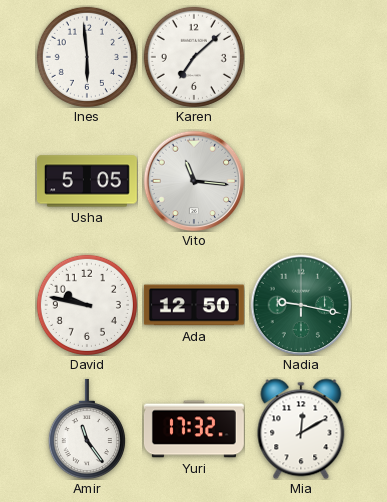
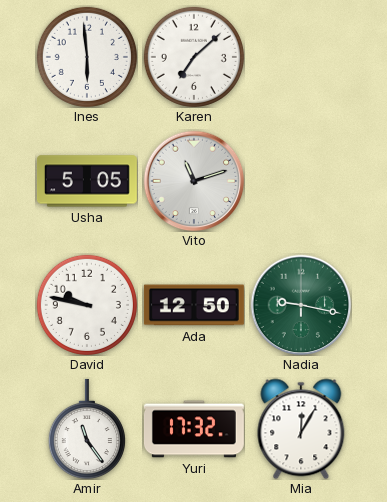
Vito: 11:16 -> 11:12 (194, 181)
Mia: 12:10 -> 12:05 (301, 429)
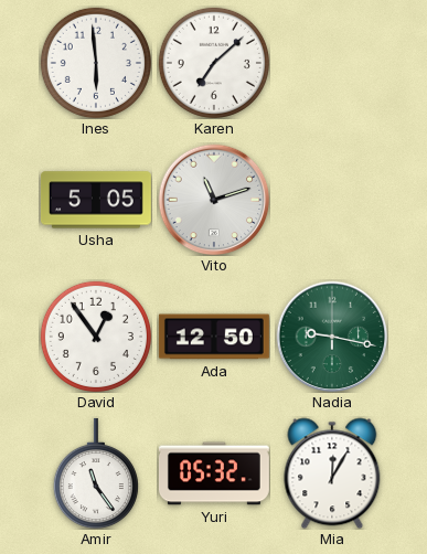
David: 9:47 -> 12:54 (96, 337)
Yuri: 17:32 -> 05:32 (214, 473)
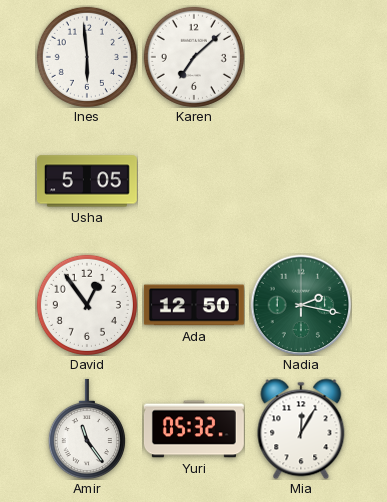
Vito: 11:12 -> none (214, 200)
Nadia: 9:17 -> 2:17 (301, 305)
